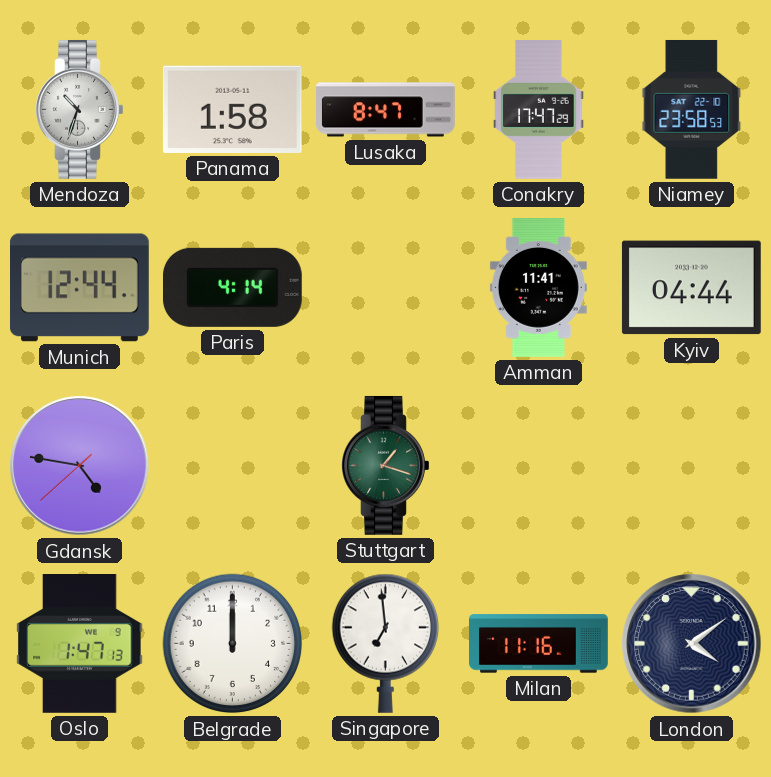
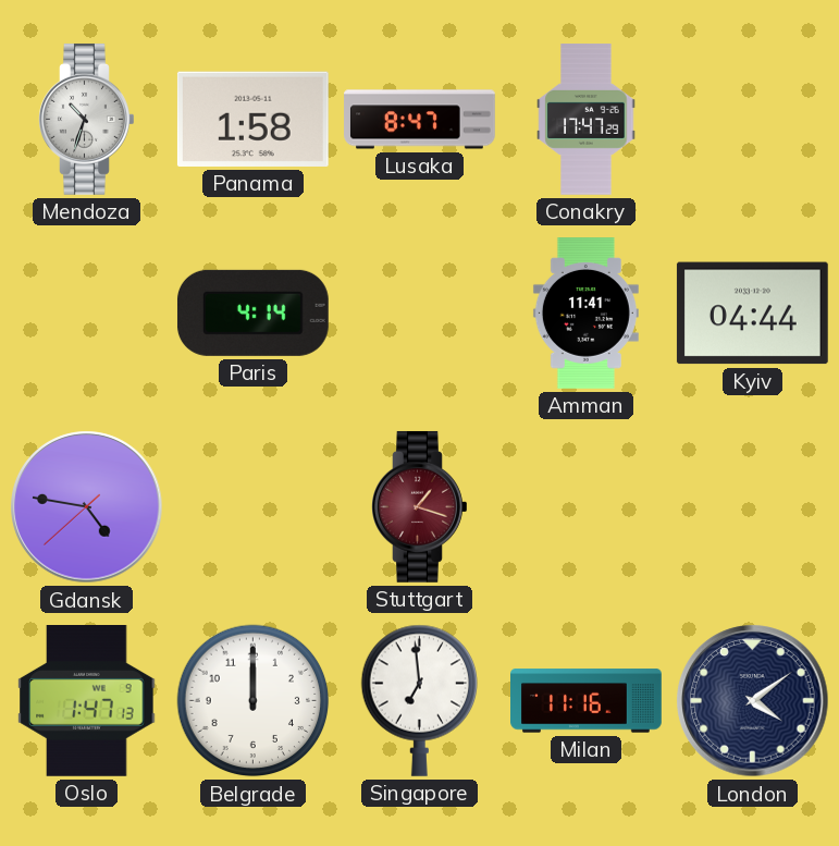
Niamey: 23:58 -> none (692, 109)
Munich: 12:44 -> none (80, 288)
Stuttgart dial: green -> burgundy (420, 507)
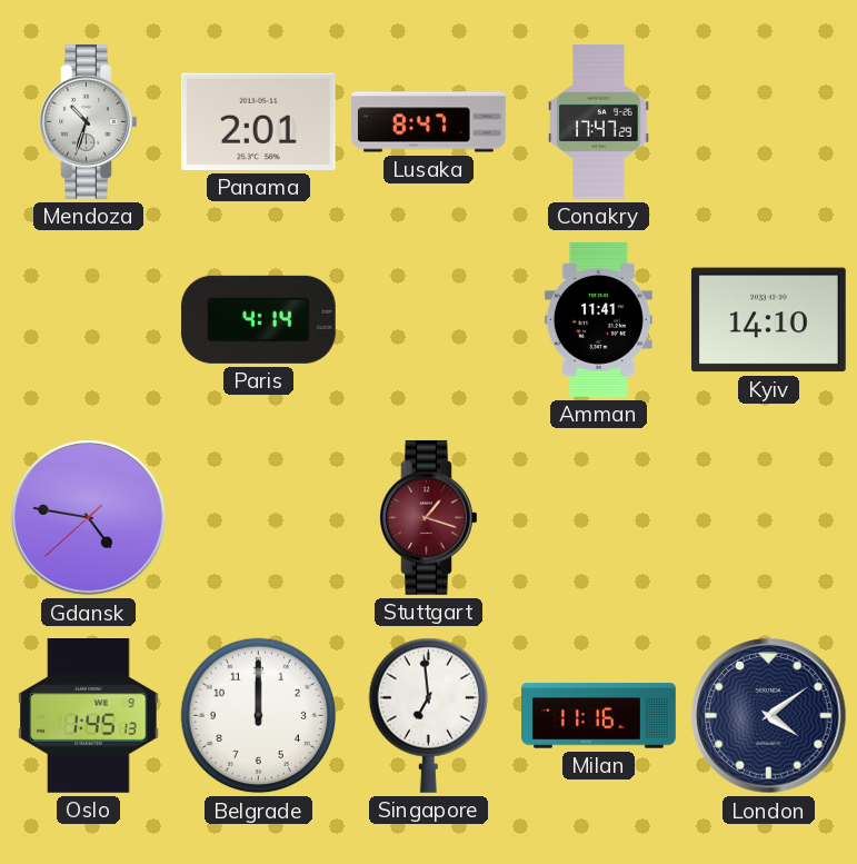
Panama: 1:58 -> 2:01 (258, 121)
Kyiv: 04:44 -> 14:10 (768, 320)
Oslo: 1:47 -> 1:45 (89, 716)
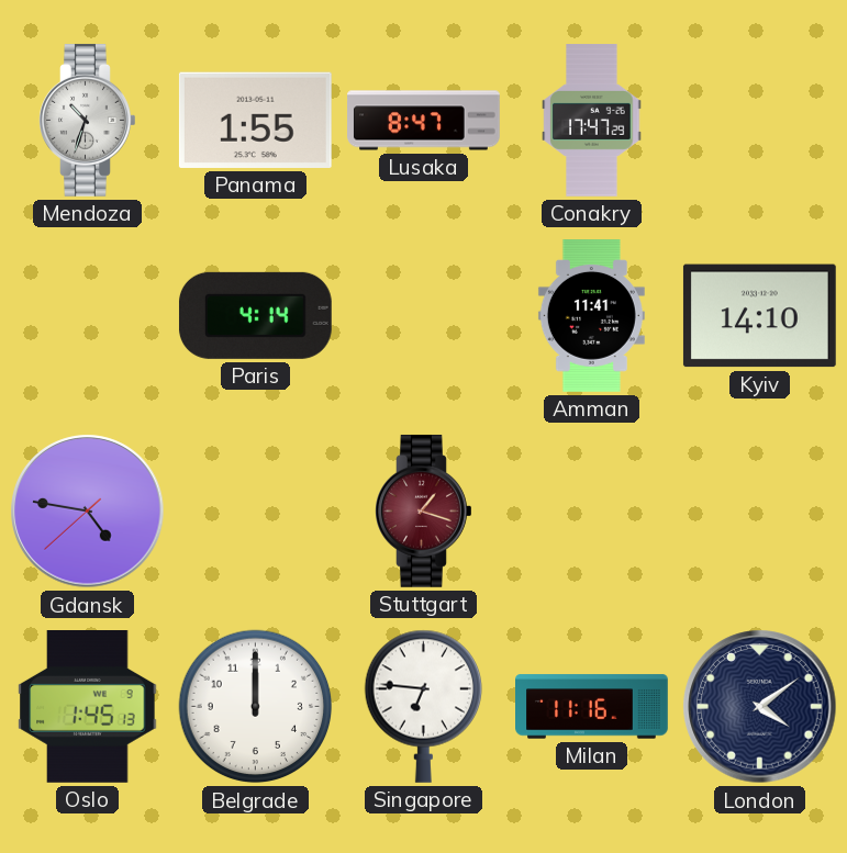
Panama: 2:01 -> 1:55 (255, 120)
Singapore: 6:59 -> 6:46 (423, 706)
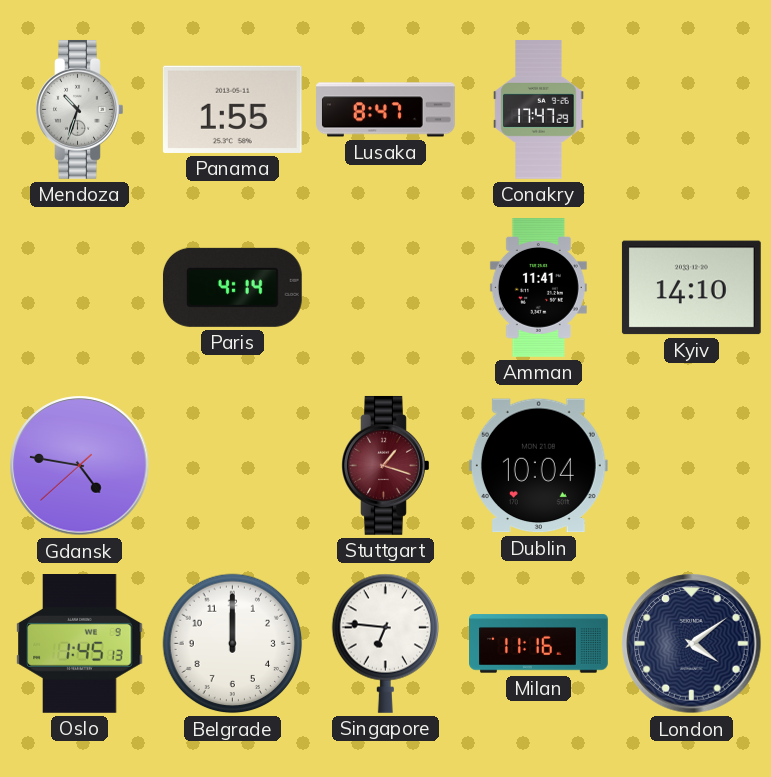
Dublin: none -> 10:04 (538, 466)
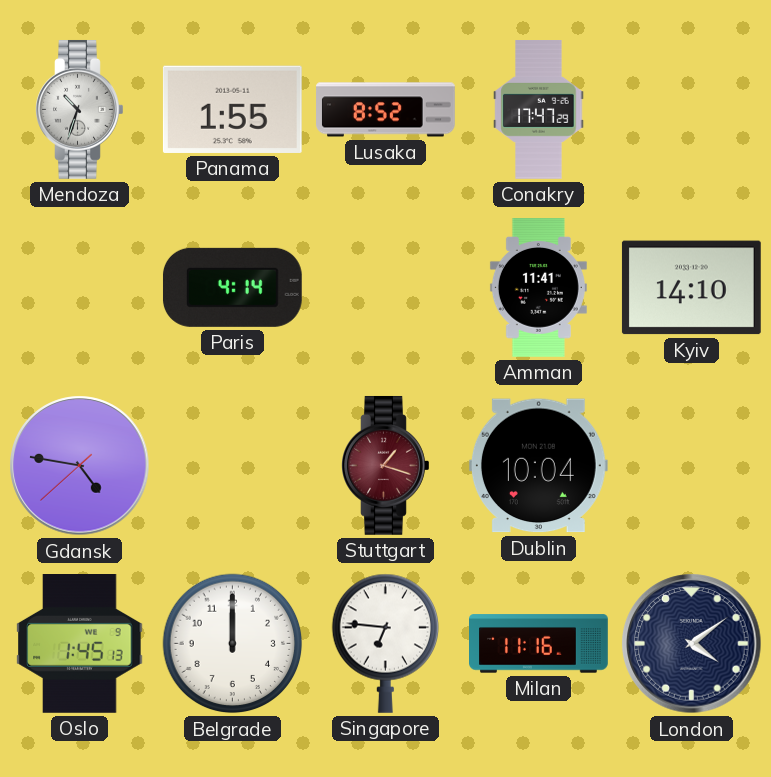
Lusaka: 8:47 -> 8:52 (386, 110)
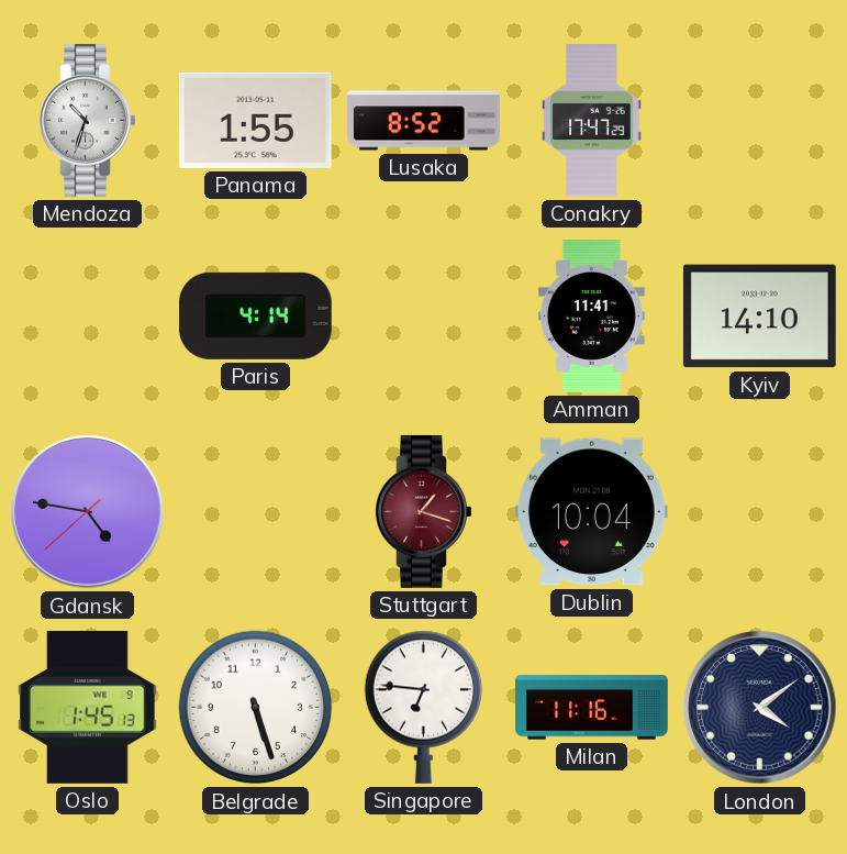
Belgrade: 12:00 -> 5:27 (256, 708)
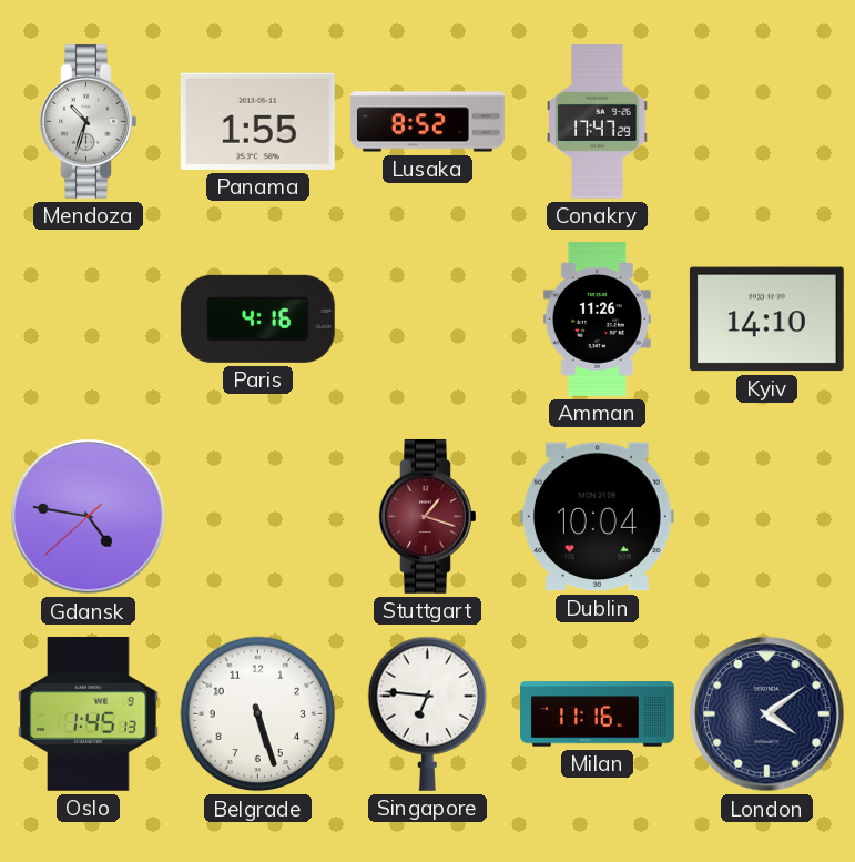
Paris: 4:14 -> 4:16 (257, 318)
Amman: 11:41 -> 11:26 (597, 320)
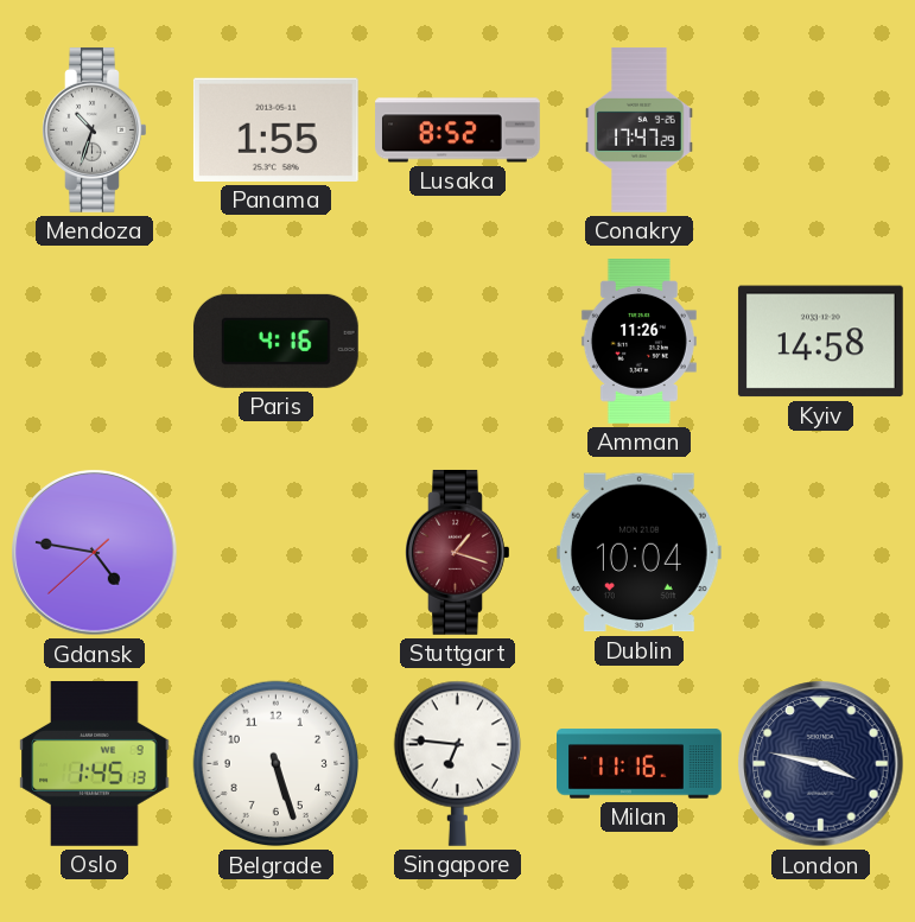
Kyiv: 14:10 -> 14:58 (820, 342)
London: 4:09 -> 3:47 (821, 764)
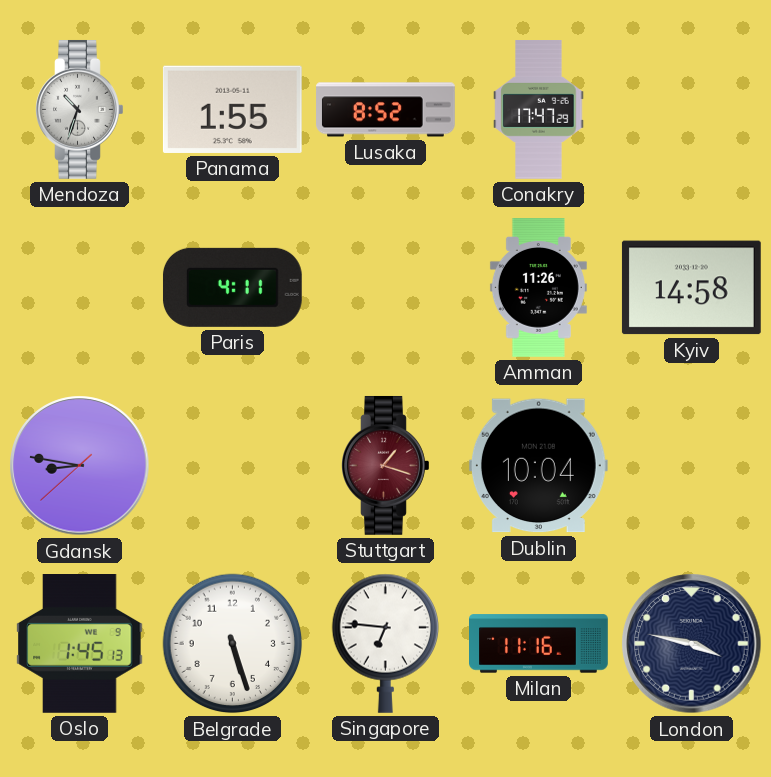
Paris: 4:16 -> 4:11 (232, 287)
Gdansk: 4:46 -> 8:46 (80, 466)
